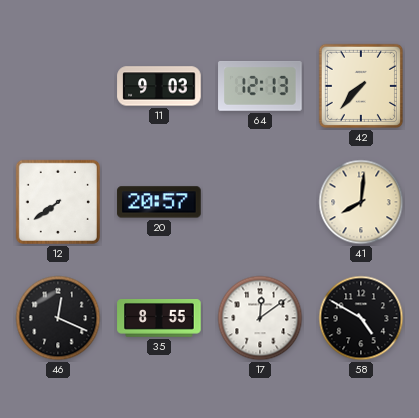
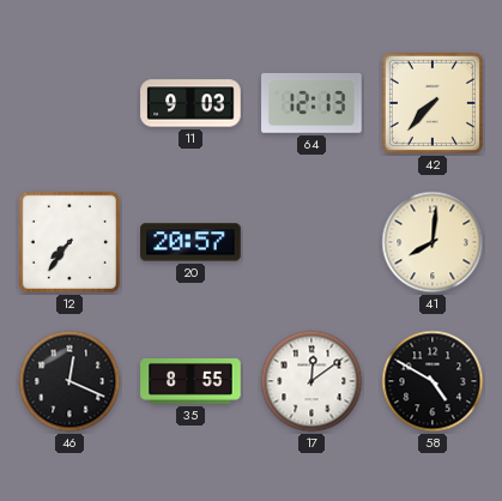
12: 7:39 -> 7:36 (69, 242)
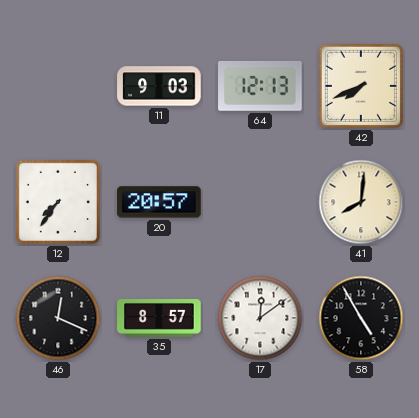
42: 7:37 -> 7:41 (361, 86)
35: 8:55 -> 8:57 (159, 319)
58: 4:50 -> 4:55 (361, 318)
